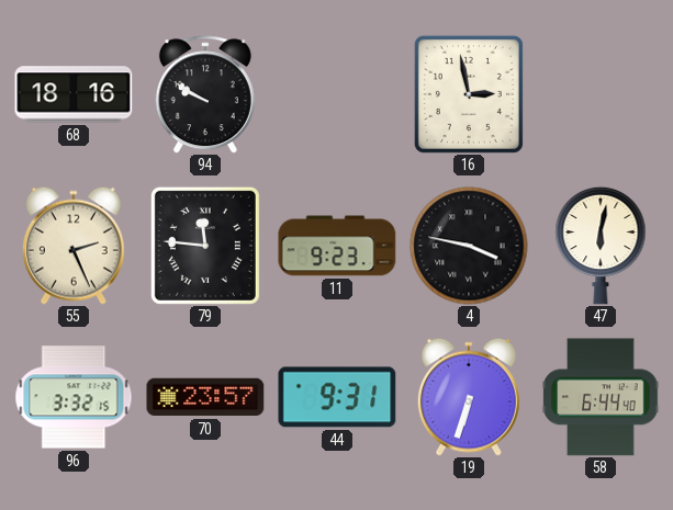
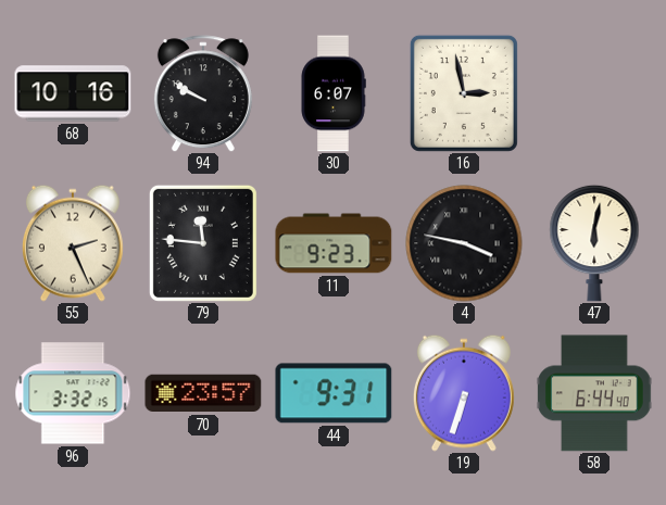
68: 18:16 -> 10:16 (73, 93)
30: none -> 6:07 (334, 93)
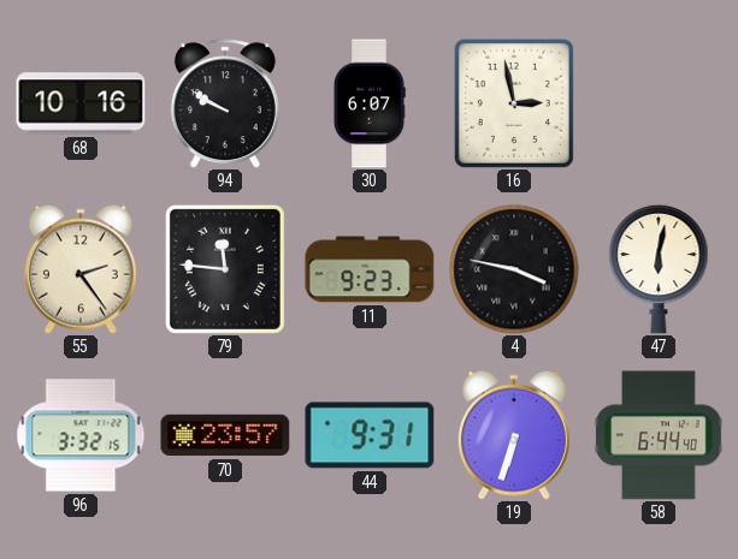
55: 2:26 -> 2:24 (81, 269)
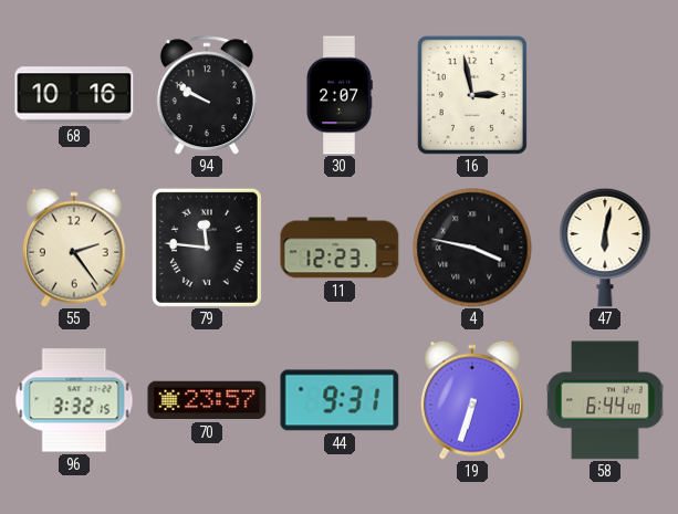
30: 6:07 -> 2:07 (340, 95)
11: 9:23 -> 12:23 (340, 248)
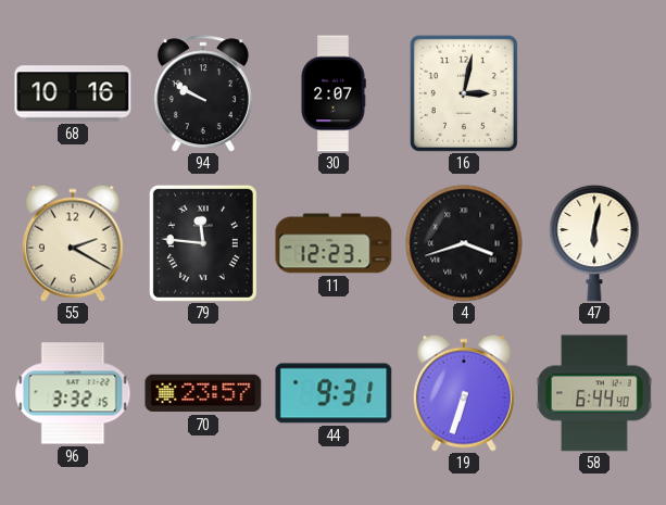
16: 2:58 -> 3:02 (464, 93)
55: 2:24 -> 2:20 (73, 243)
4: 3:47 -> 3:42 (464, 243)
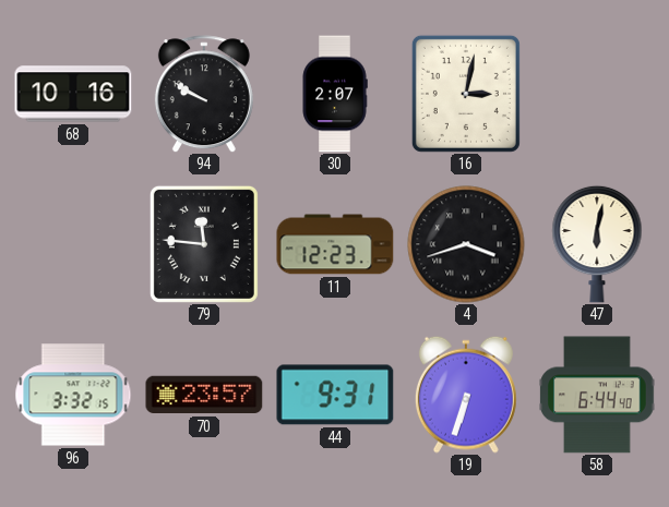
55: 2:20 -> none (73, 243)
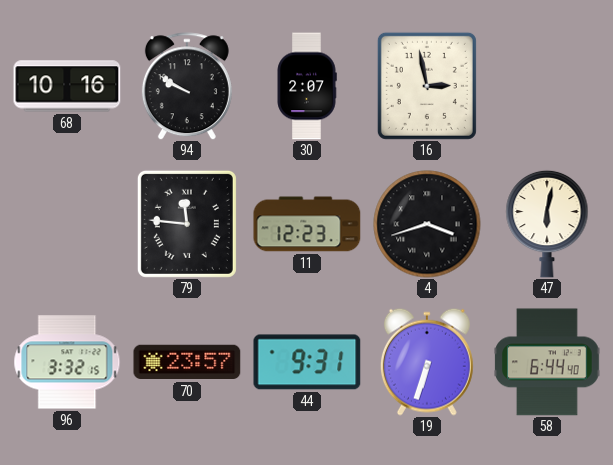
16: 3:02 -> 2:58 (427, 86)
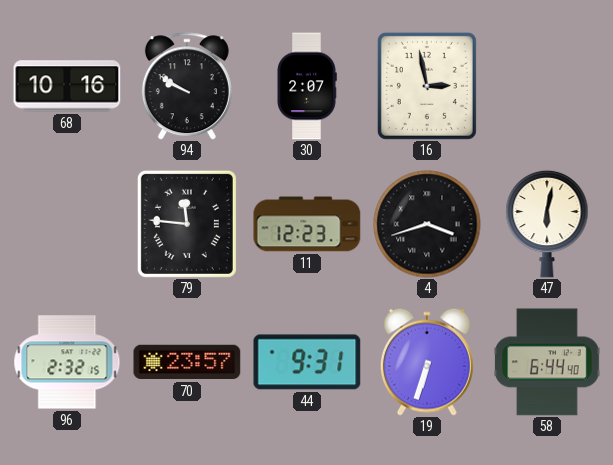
96: 3:32 -> 2:32 (67, 362)
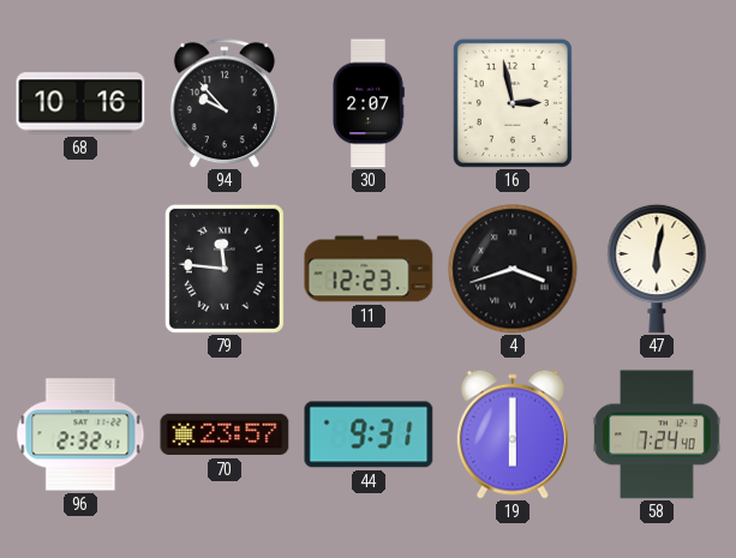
94: 9:50 -> 9:53 (225, 103)
96: 2:32:15 -> 2:32:41 (80, 434)
19: 6:33 -> 6:00 (513, 434)
58: 6:44 -> 7:24 (657, 434)
